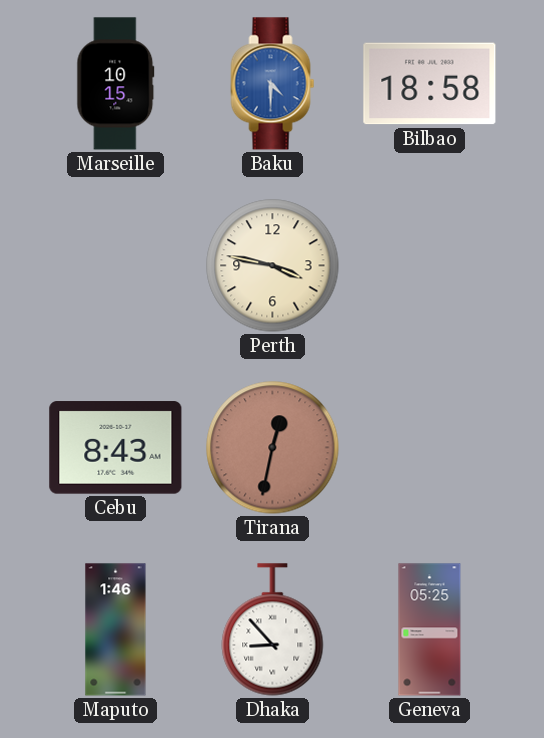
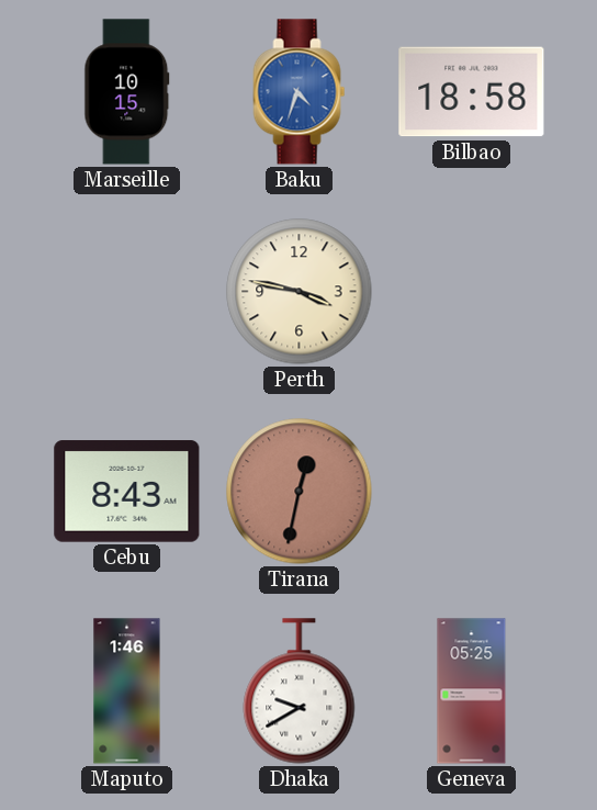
Baku: 4:30 -> 4:33 (300, 92)
Dhaka: 8:53 -> 9:40 (300, 691)
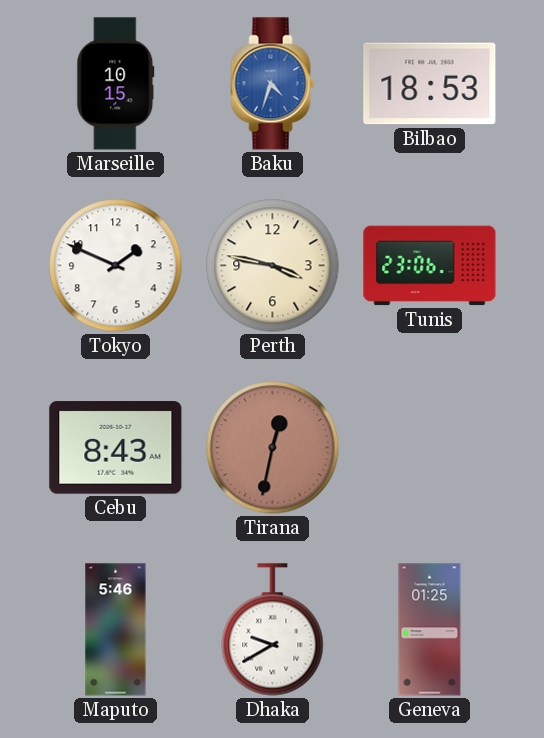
Bilbao: 18:58 -> 18:53 (430, 84)
Tokyo: none -> 1:49 (116, 266)
Tunis: none -> 23:06 (430, 266)
Maputo: 1:46 -> 5:46 (116, 630)
Geneva: 05:25 -> 01:25 (430, 630)
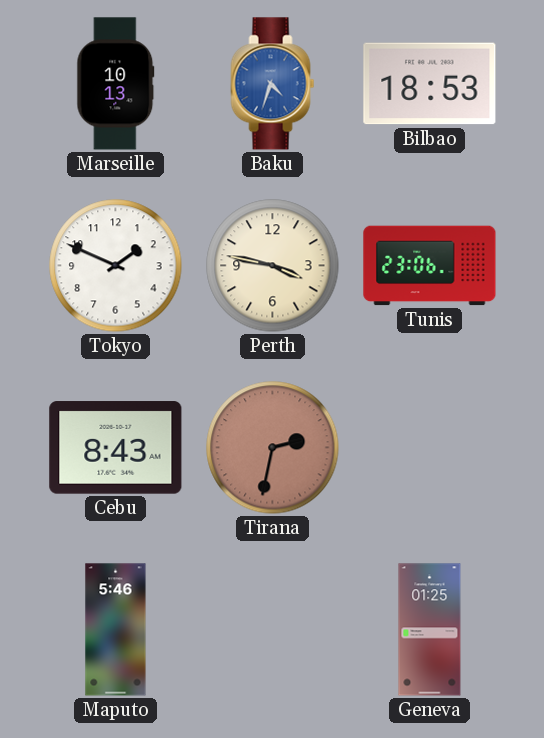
Marseille: 10:15 -> 10:13 (116, 84)
Tirana: 12:32 -> 2:32 (273, 448)
Dhaka: 9:40 -> none (273, 630)
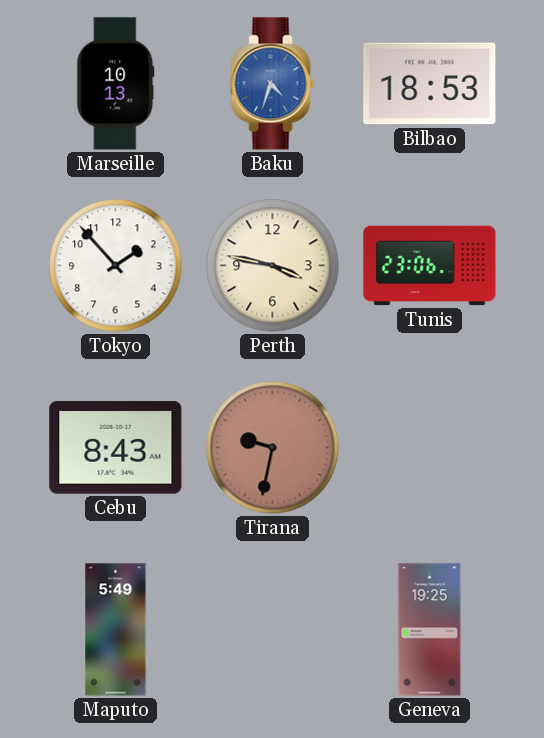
Tokyo: 1:49 -> 1:53 (116, 266)
Tirana: 2:32 -> 9:32 (273, 448)
Maputo: 5:46 -> 5:49 (116, 630)
Geneva: 01:25 -> 19:25 (430, 630)
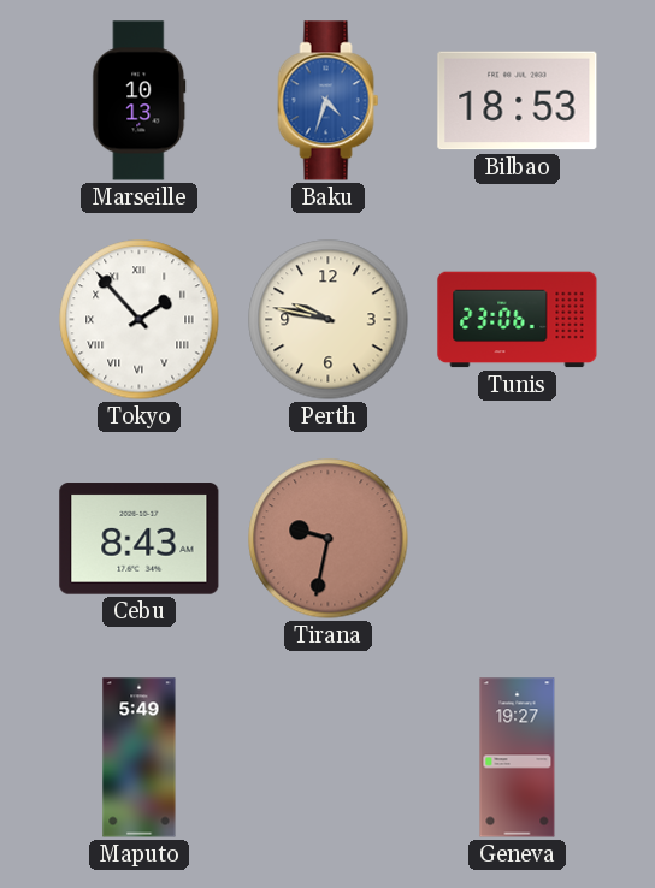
Tokyo numerals: Arabic -> Roman (140, 320)
Perth: 3:47 -> 9:47 (329, 320)
Geneva: 19:25 -> 19:27 (518, 758)
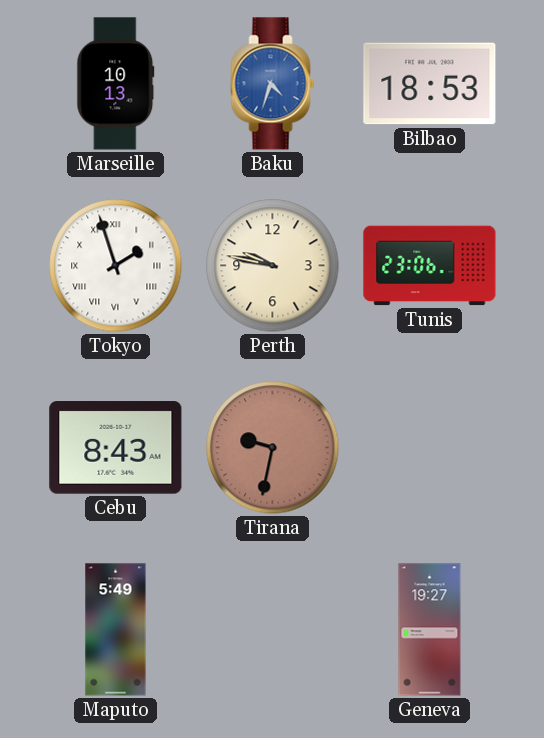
Tokyo: 1:53 -> 1:57 (116, 266)
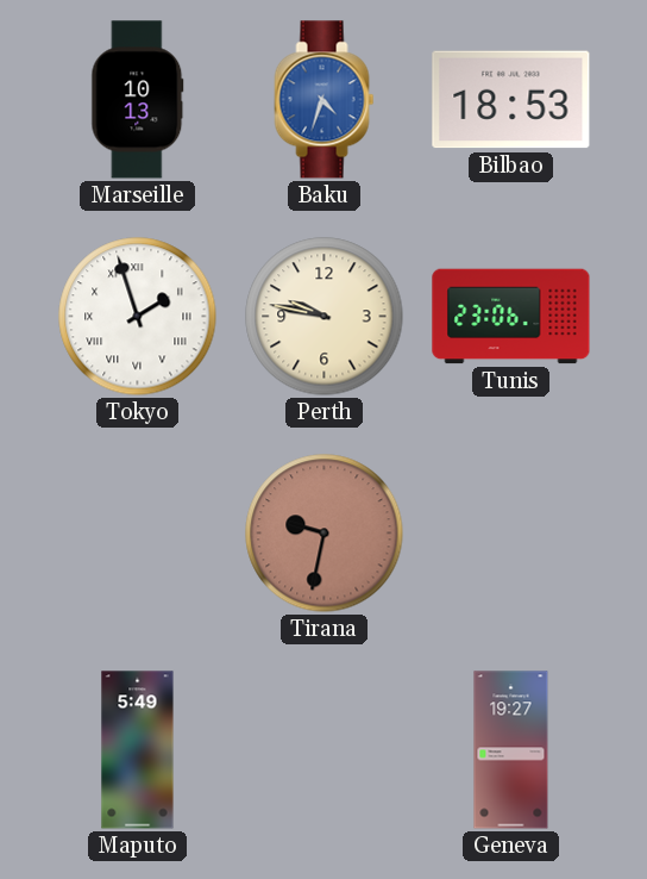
Cebu: 8:43 -> none (116, 448)
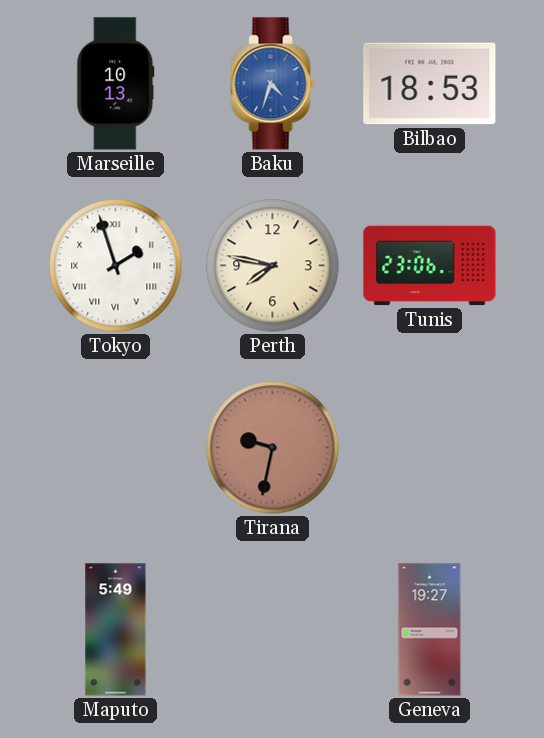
Perth: 9:47 -> 7:47 (273, 266)
